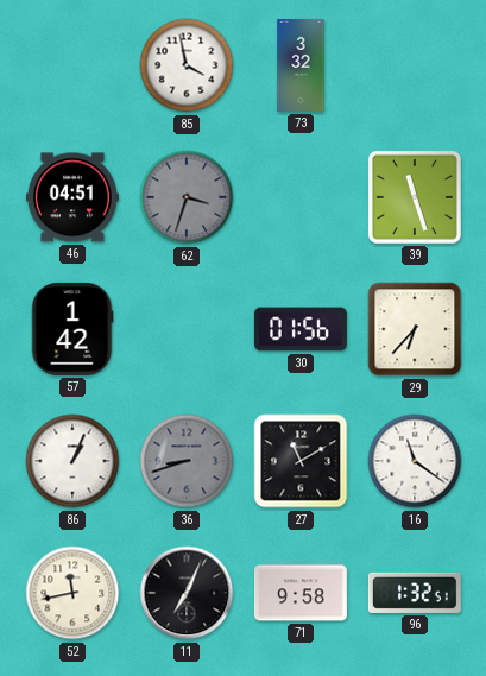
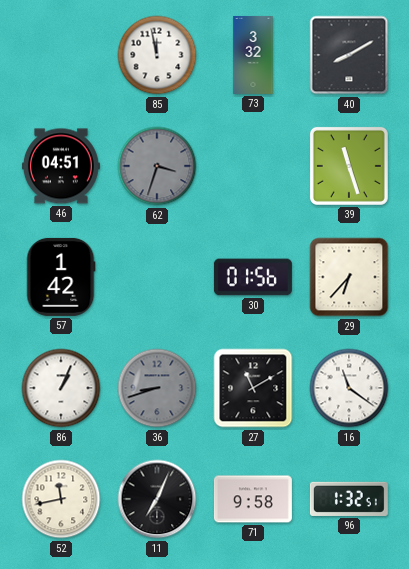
85: 3:58 -> 11:58 (157, 55)
40: none -> 8:10 (349, 55)
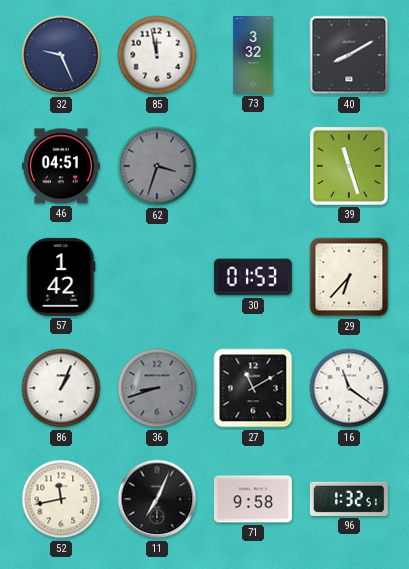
32: none -> 9:26 (61, 55)
30: 01:56 -> 01:53 (253, 277)
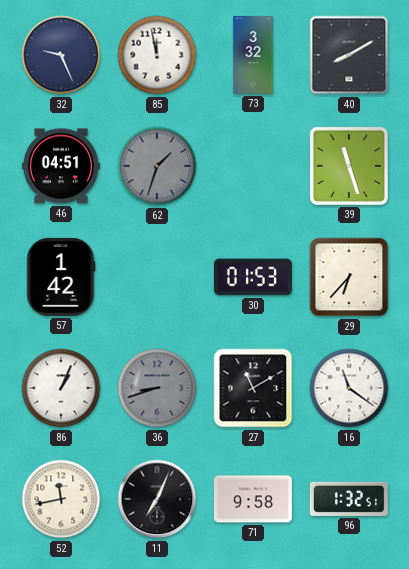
62: 3:33 -> 1:33 (157, 166)
